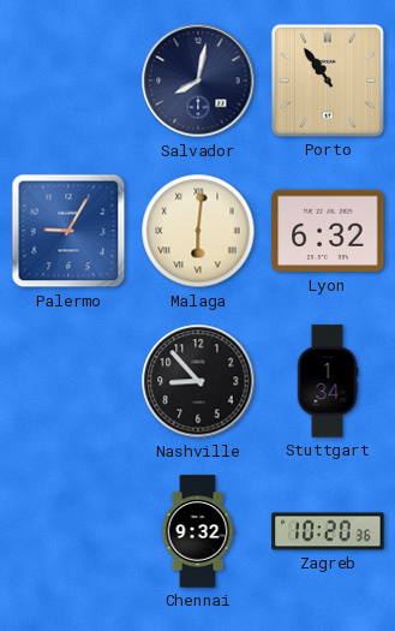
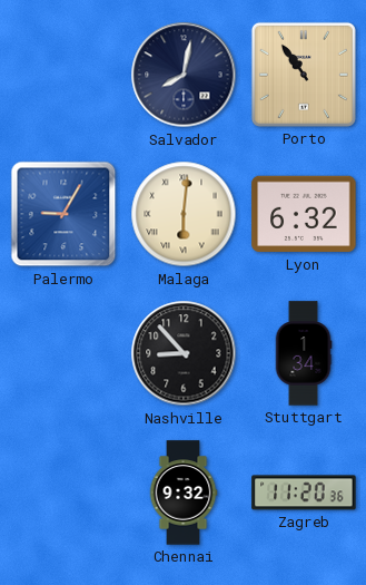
Zagreb: 10:20 -> 11:20 (304, 493)
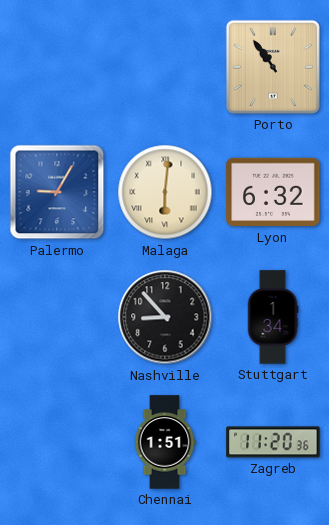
Salvador: 8:02 -> none (184, 75)
Chennai: 9:32 -> 1:51 (165, 442)
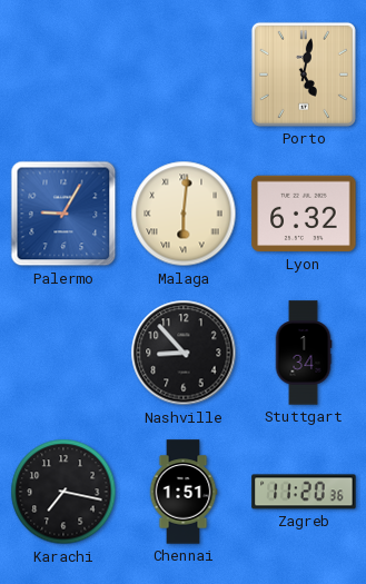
Porto: 10:54 -> 5:02 (304, 75)
Karachi: none -> 7:17 (63, 492)
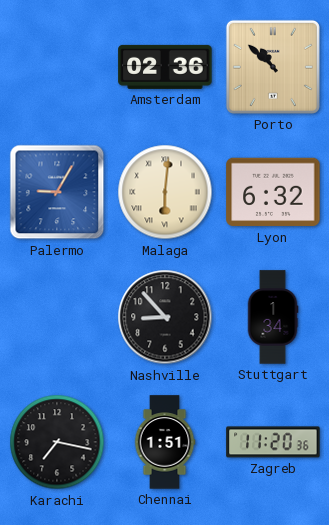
Amsterdam: none -> 02:36 (165, 67)
Porto: 5:02 -> 10:52 (273, 67)
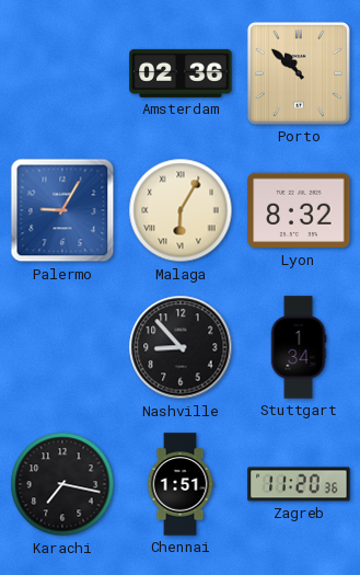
Malaga: 6:01 -> 6:05 (181, 210)
Lyon: 6:32 -> 8:32 (299, 210)
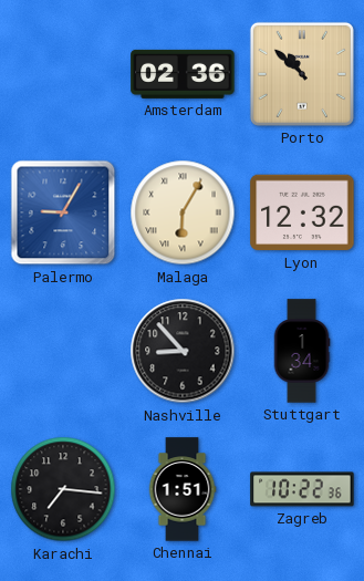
Lyon: 8:32 -> 12:32 (302, 212)
Karachi: 7:17 -> 7:16 (63, 489)
Zagreb: 11:20 -> 10:22 (302, 489)
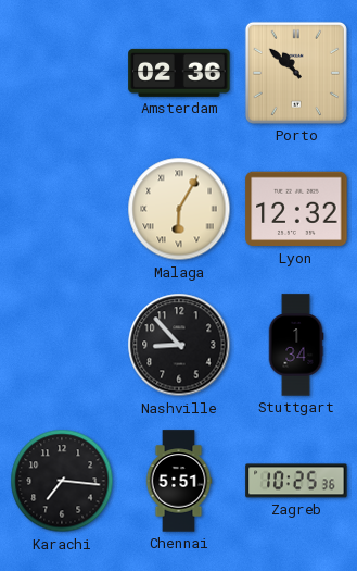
Palermo: 9:05 -> none (63, 212)
Chennai: 1:51 -> 5:51 (179, 481)
Zagreb: 10:22 -> 10:25 (296, 481)
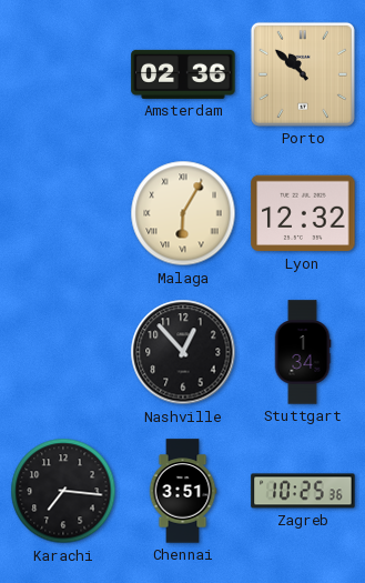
Nashville: 8:53 -> 12:53 (183, 352)
Chennai: 5:51 -> 3:51 (183, 491)
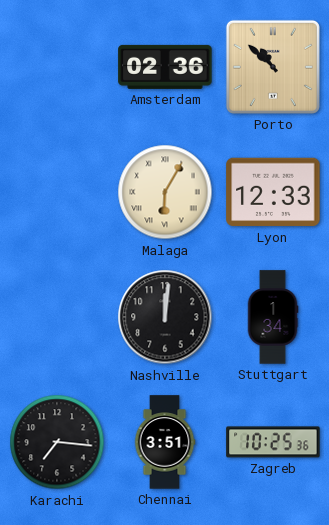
Lyon: 12:32 -> 12:33 (273, 192)
Nashville: 12:53 -> 12:01 (165, 317)
